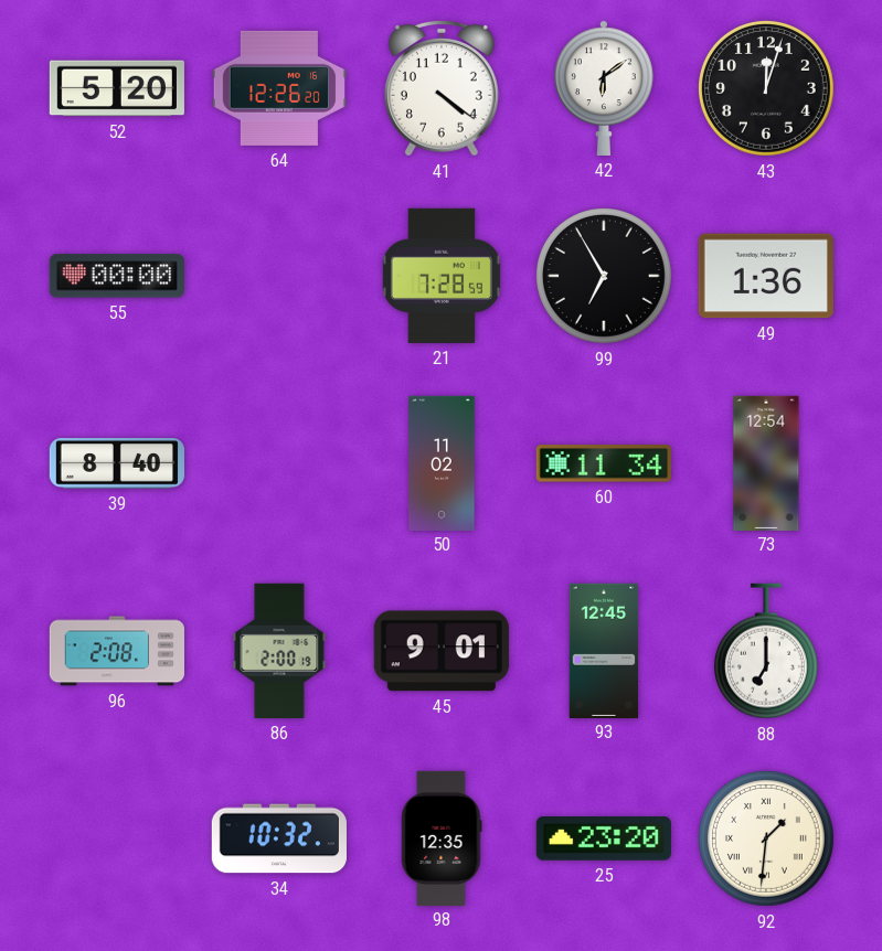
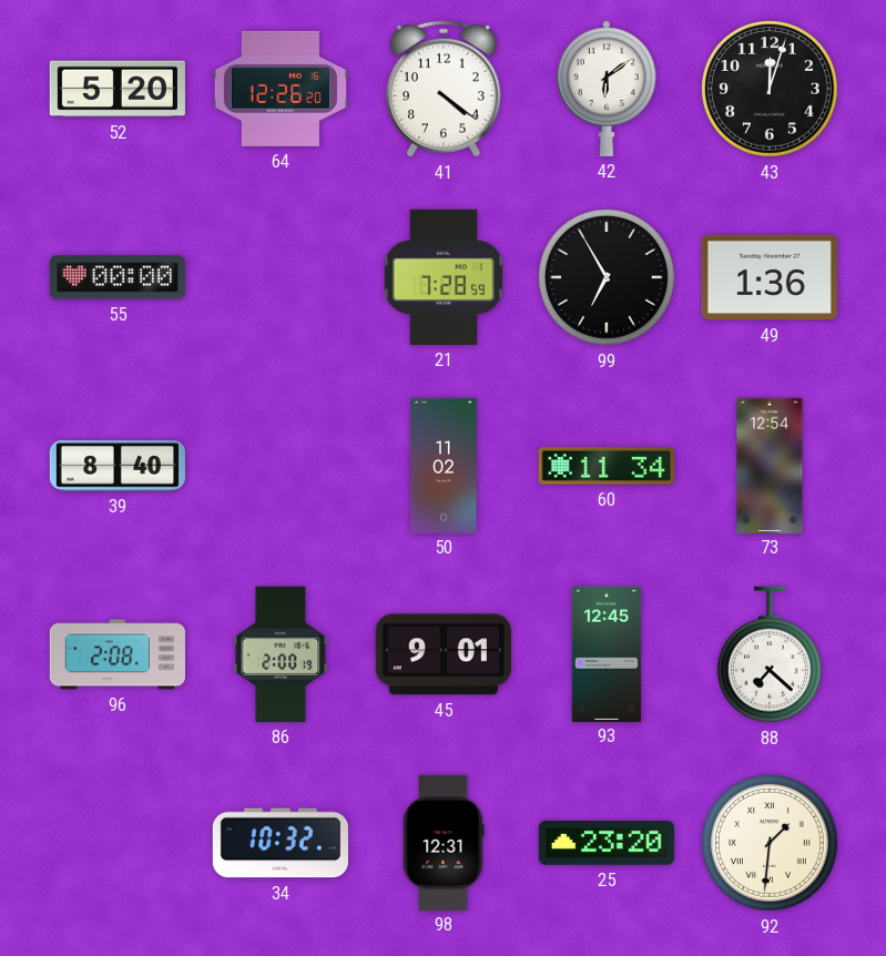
88: 7:00 -> 7:22 (770, 654)
98: 12:35 -> 12:31 (444, 842)
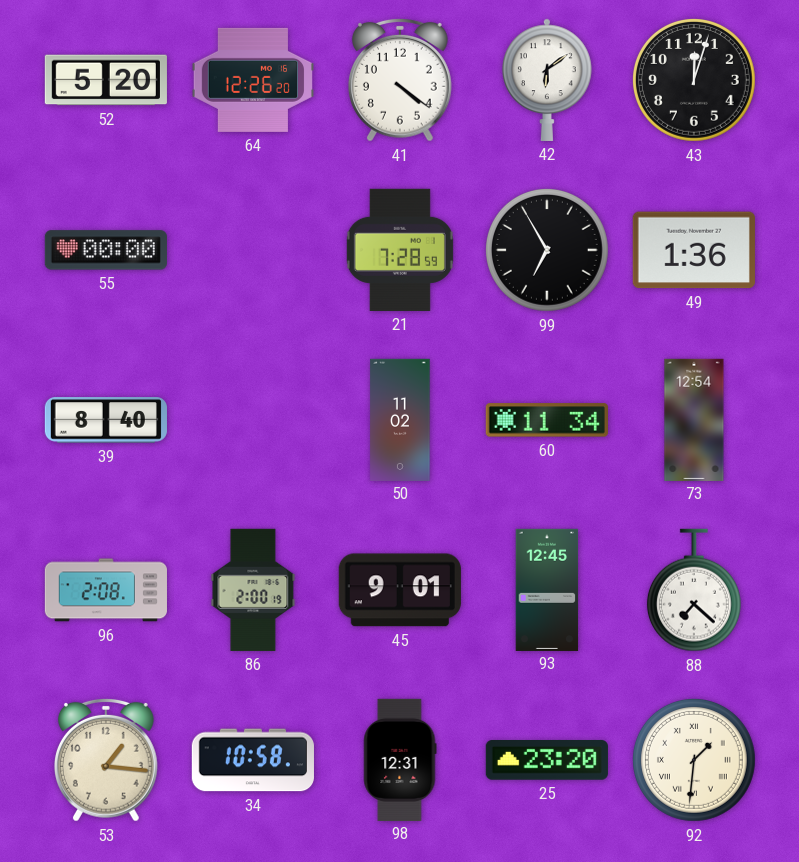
53: none -> 1:16 (106, 760)
34: 10:32 -> 10:58 (253, 760)
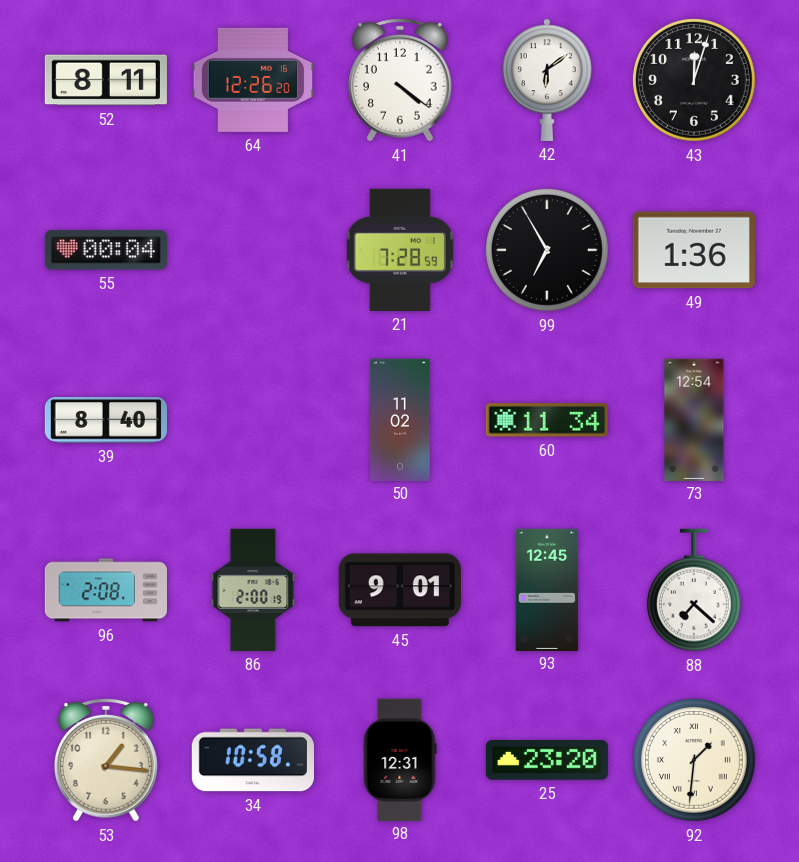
52: 5:20 -> 8:11 (106, 80)
55: 00:00 -> 00:04 (106, 250)
